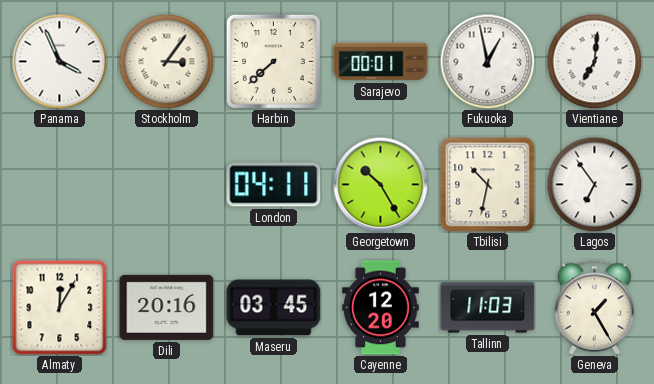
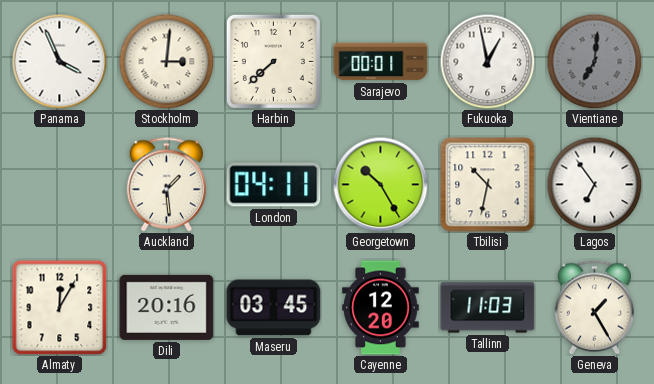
Stockholm: 3:06 -> 3:01 (166, 61)
Vientiane dial: white -> grey (594, 61)
Auckland: none -> 1:29 (166, 185)
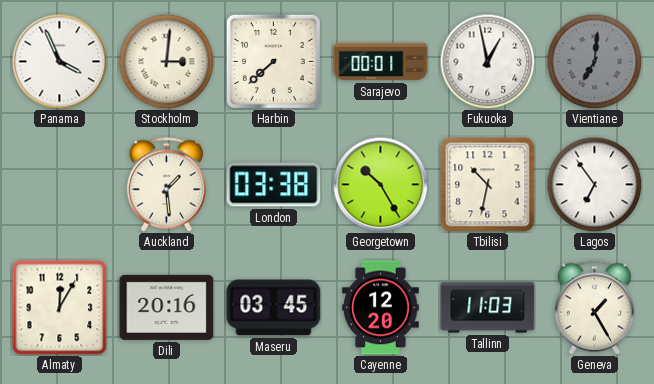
London: 04:11 -> 03:38 (274, 185)
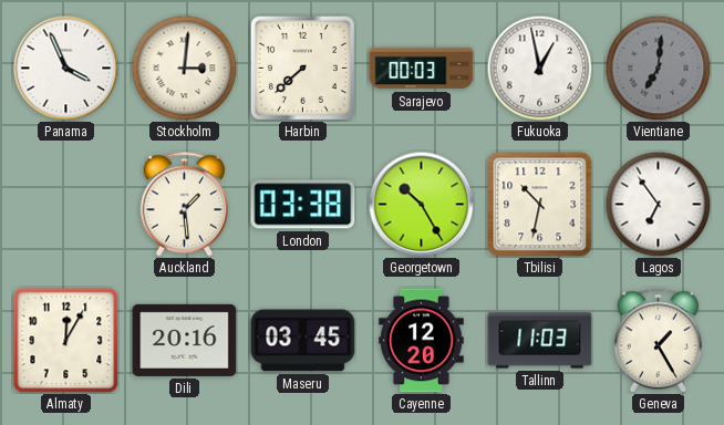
Sarajevo: 00:01 -> 00:03 (422, 69)
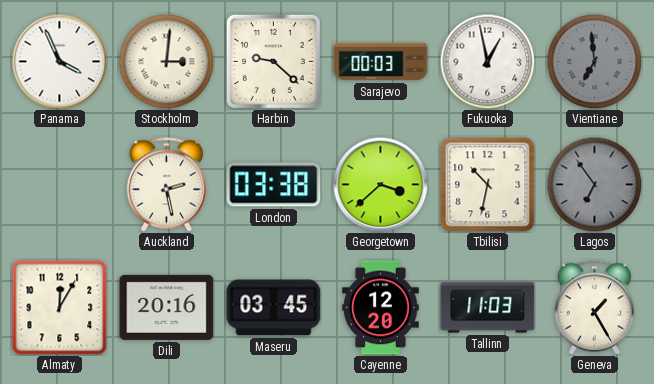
Harbin: 7:38 -> 9:22 (273, 61)
Vientiane: 7:01 -> 6:59 (594, 61)
Auckland: 1:29 -> 2:28 (166, 185)
Georgetown: 10:25 -> 3:38 (380, 184)
Lagos dial: white -> grey (594, 184)
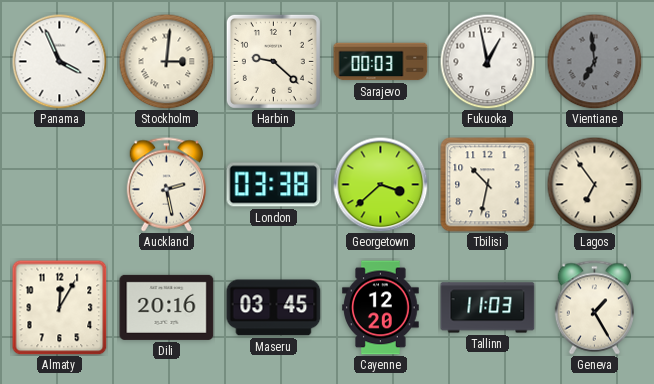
Lagos dial: grey -> cream (594, 184)
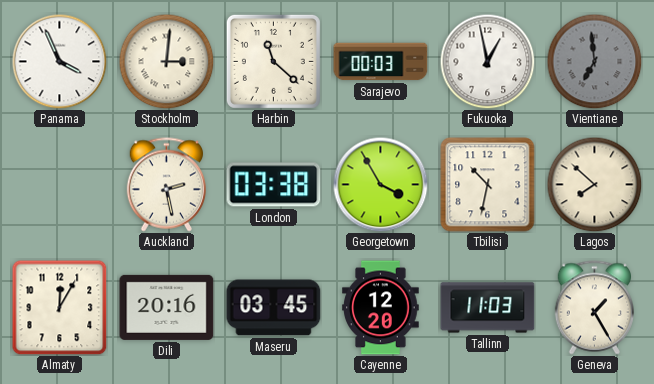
Harbin: 9:22 -> 11:22 (273, 61)
Georgetown: 3:38 -> 3:55 (380, 184)
Lagos: 6:54 -> 7:52 (594, 184)
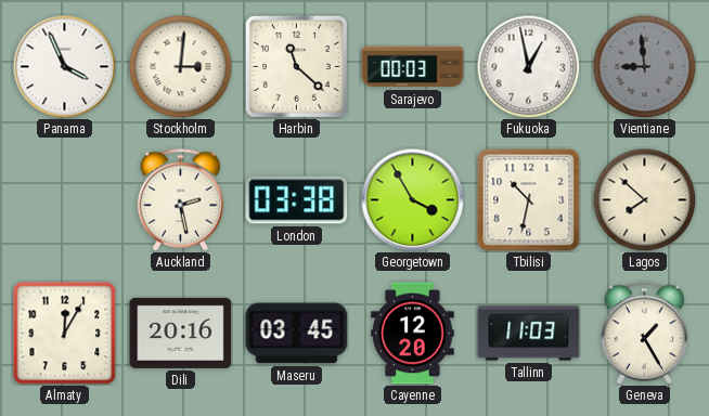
Vientiane: 6:59 -> 8:59 (644, 66)
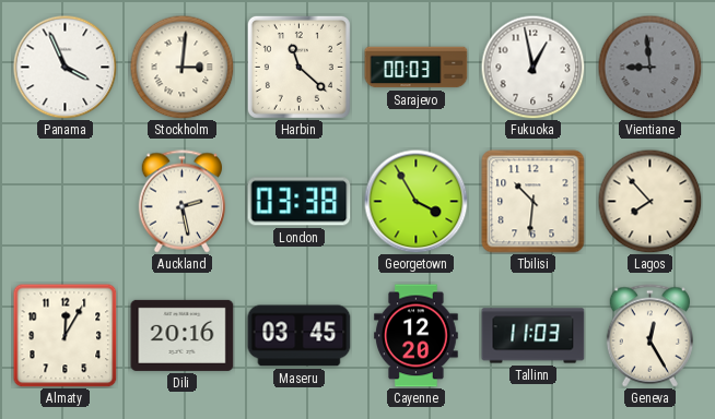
Tbilisi: 10:32 -> 10:31 (534, 202)
Lagos: 7:52 -> 7:53 (649, 201)
Geneva: 1:25 -> 12:25 (649, 336)
